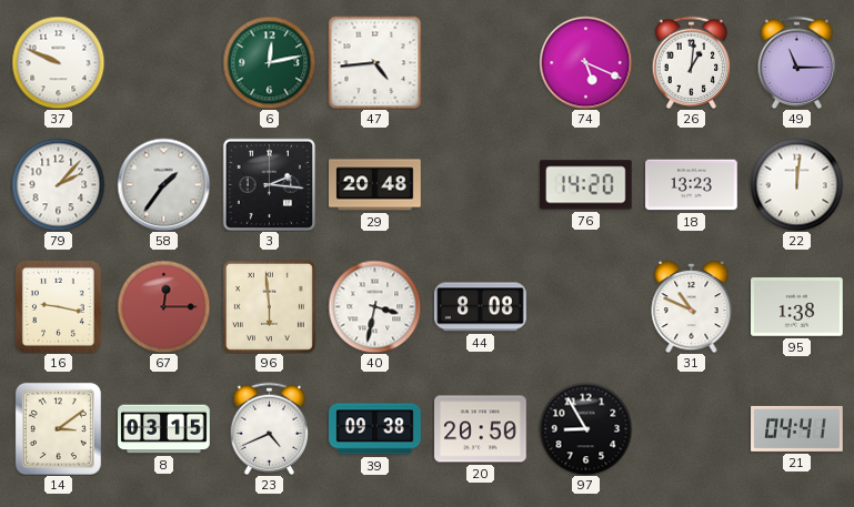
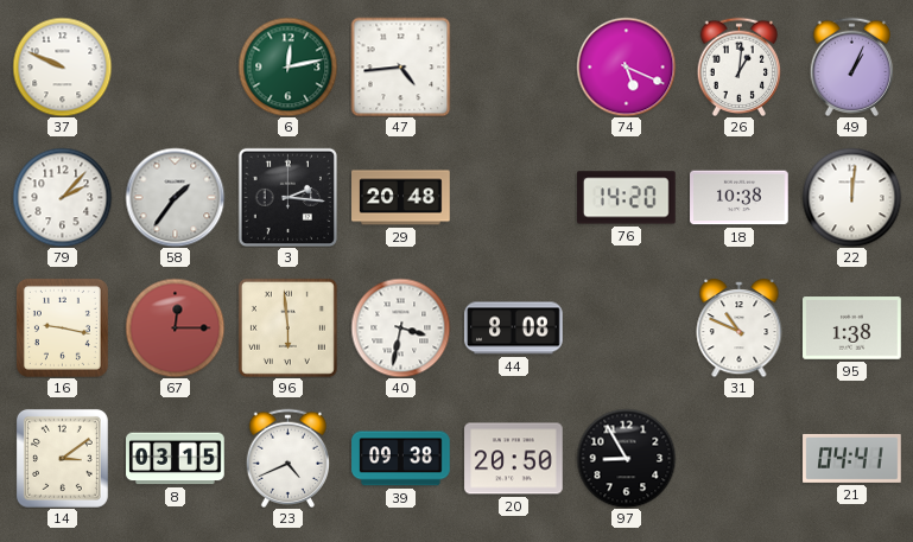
49: 11:15 -> 1:04 (852, 66)
18: 13:23 -> 10:38 (740, 198)
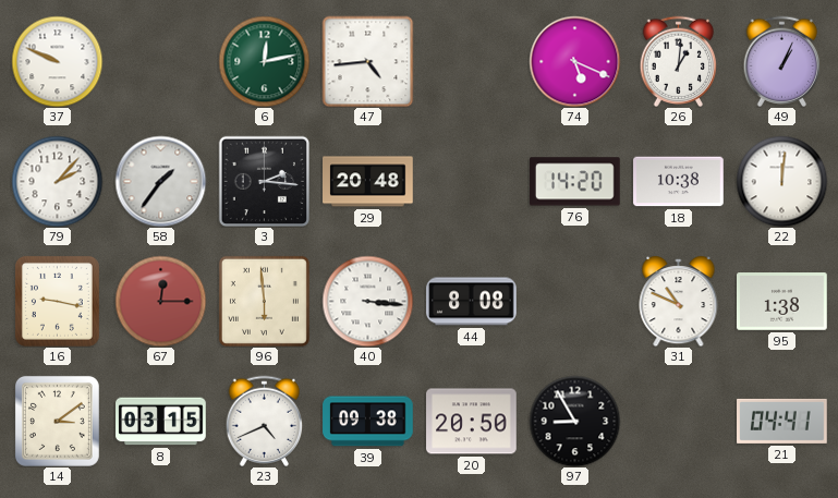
40: 3:32 -> 3:16 (367, 301)
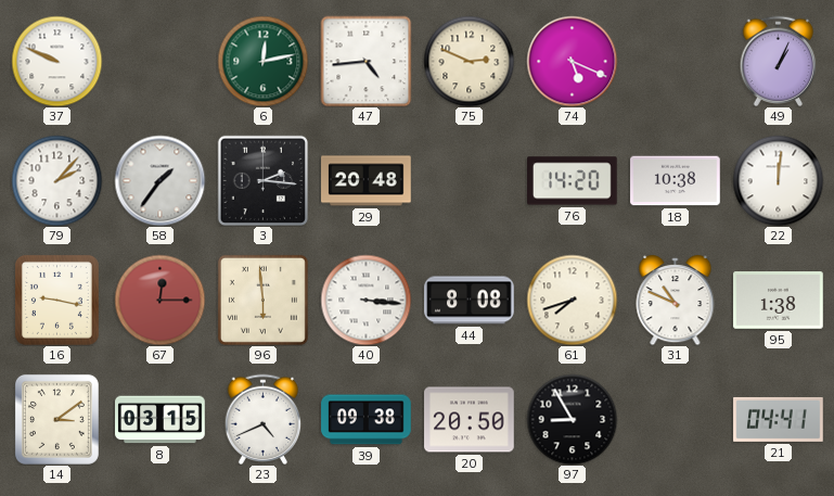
75: none -> 2:49 (469, 61)
26: 1:01 -> none (679, 61)
61: none -> 7:42 (572, 300)
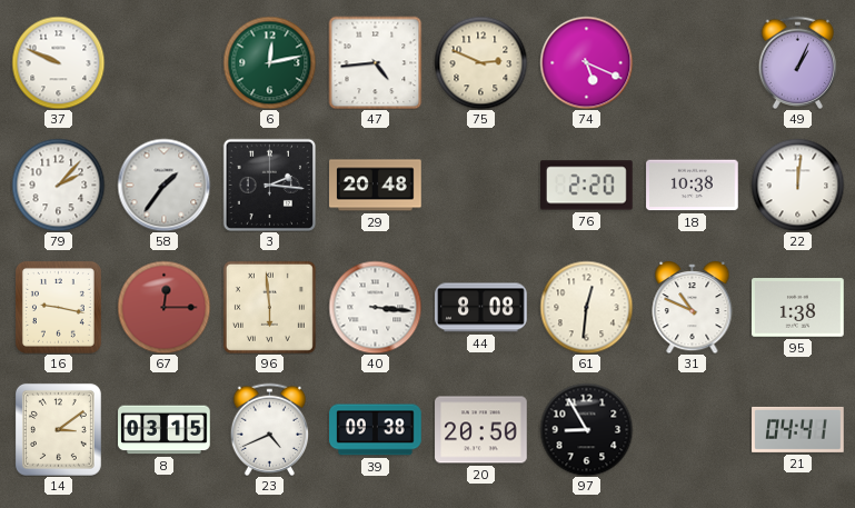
76: 14:20 -> 2:20 (587, 186)
61: 7:42 -> 12:31 (586, 307)
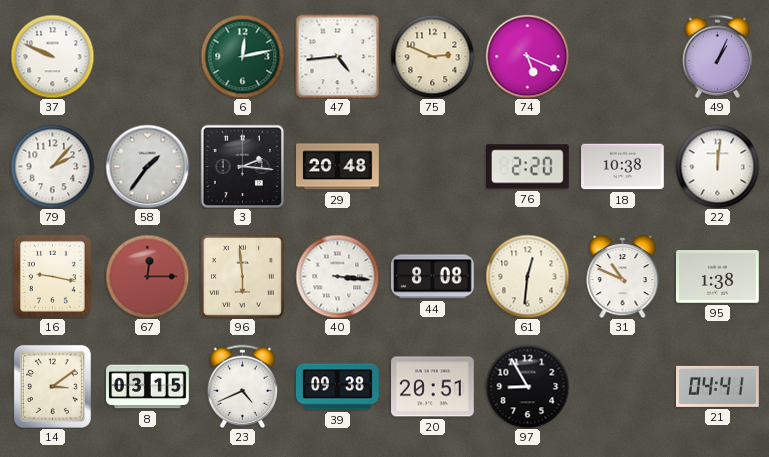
20: 20:50 -> 20:51 (433, 387)
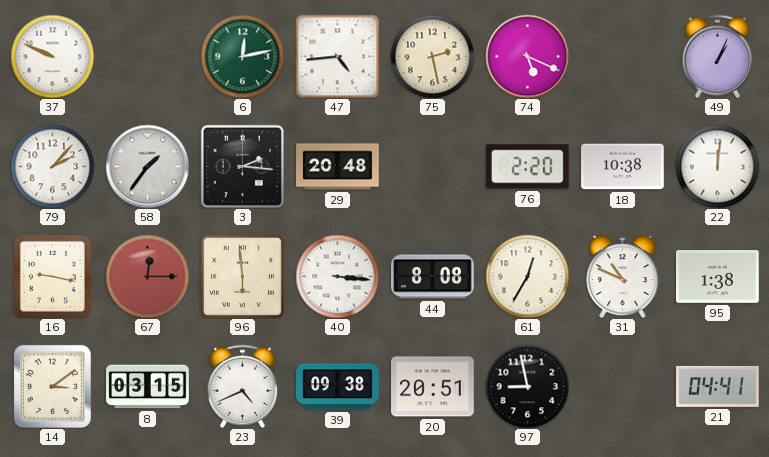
75: 2:49 -> 2:28 (432, 56)
61: 12:31 -> 12:35 (527, 276)
97: 8:55 -> 8:58 (527, 386)
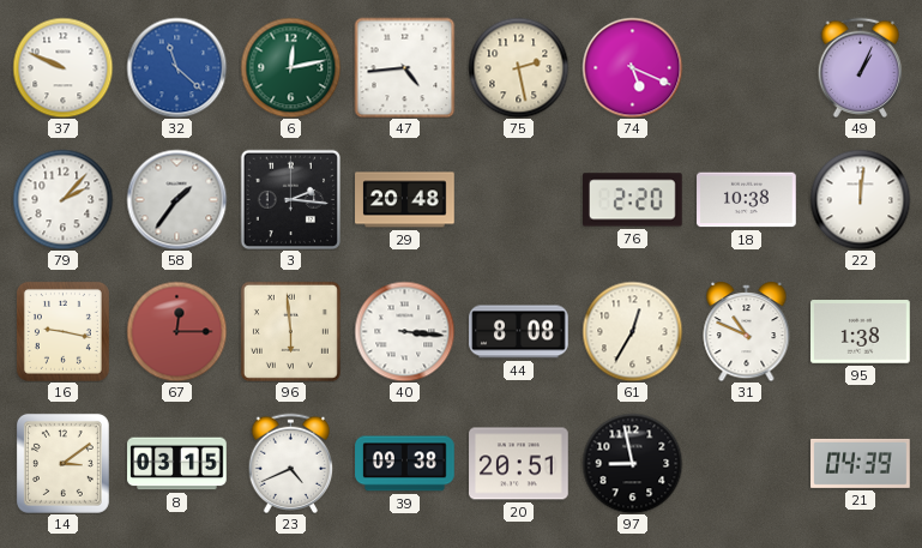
32: none -> 11:22 (176, 67)
21: 04:41 -> 04:39 (861, 463)
